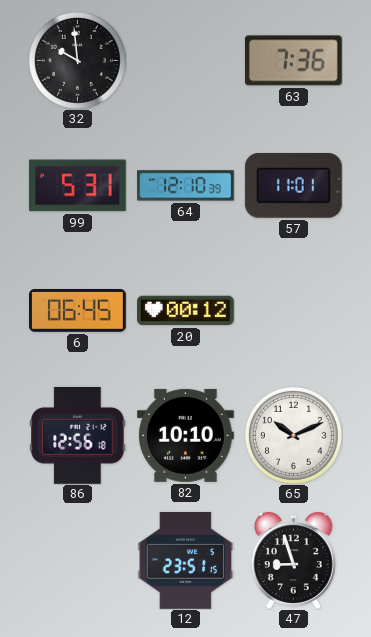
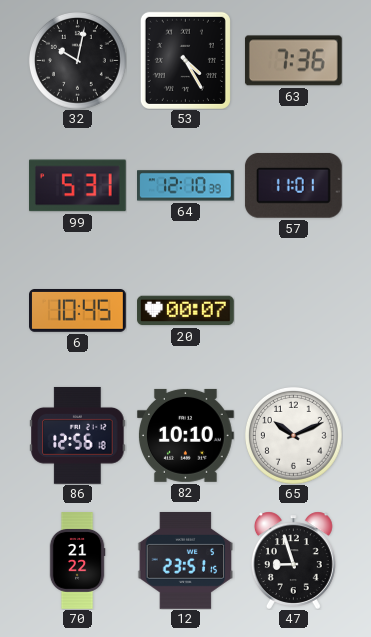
32: 9:59 -> 10:02 (77, 60)
53: none -> 4:25 (185, 60)
6: 06:45 -> 10:45 (78, 311)
20: 00:12 -> 00:07 (186, 311)
70: none -> 21:22 (77, 561)
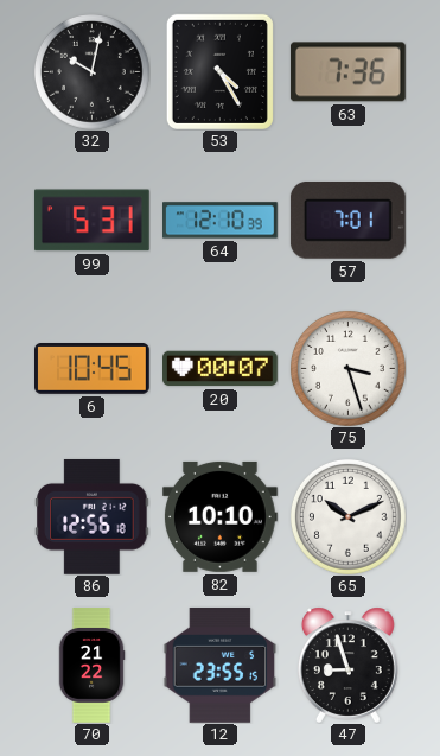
57: 11:01 -> 7:01 (347, 220)
75: none -> 3:27 (347, 368)
12: 23:51 -> 23:55 (221, 665)
